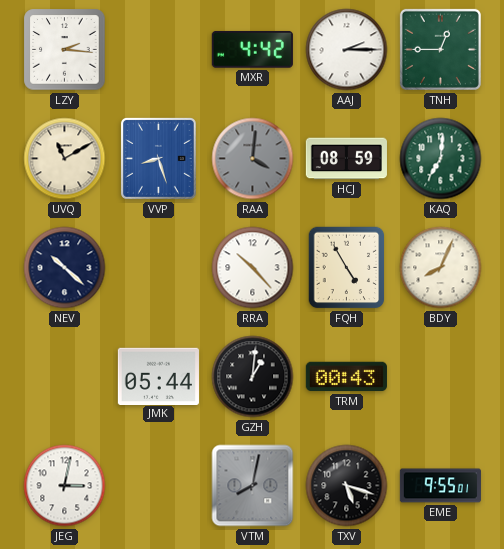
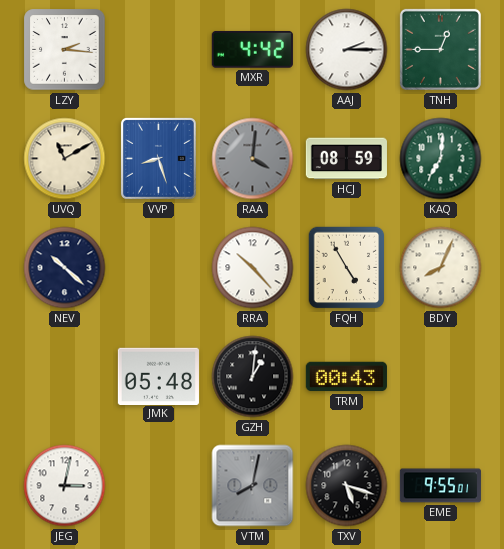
JMK: 05:44 -> 05:48 (158, 376)
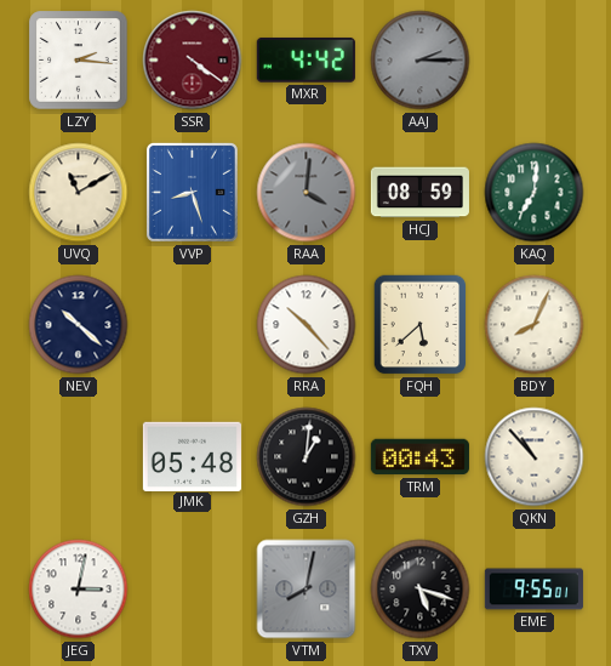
SSR: none -> 4:21 (193, 61)
AAJ dial: white -> grey (421, 61)
TNH: 12:45 -> none (440, 49)
FQH: 4:55 -> 5:38 (421, 325)
QKN: none -> 10:53 (535, 457)
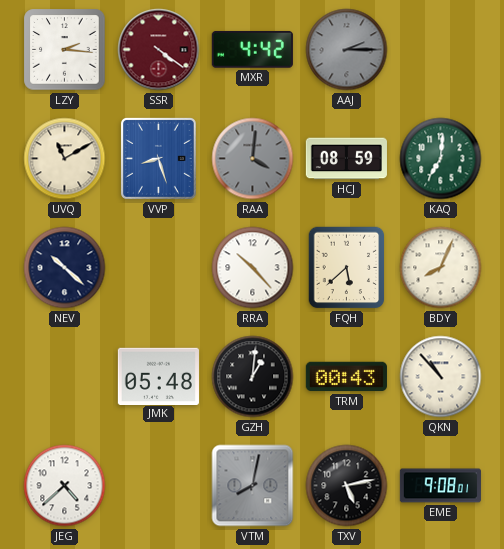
JEG: 3:02 -> 4:38 (65, 486)
TXV: 5:18 -> 5:13 (347, 486)
EME: 9:55 -> 9:08 (440, 486)
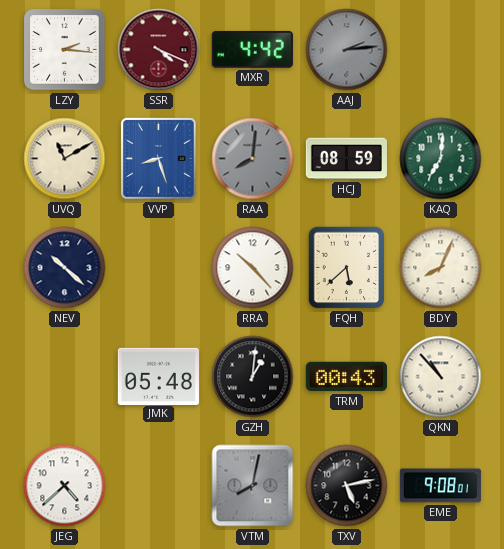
SSR: 4:21 -> 4:19 (159, 50)
AAJ: 2:15 -> 2:14 (347, 50)
RAA: 4:01 -> 8:01 (253, 159)
